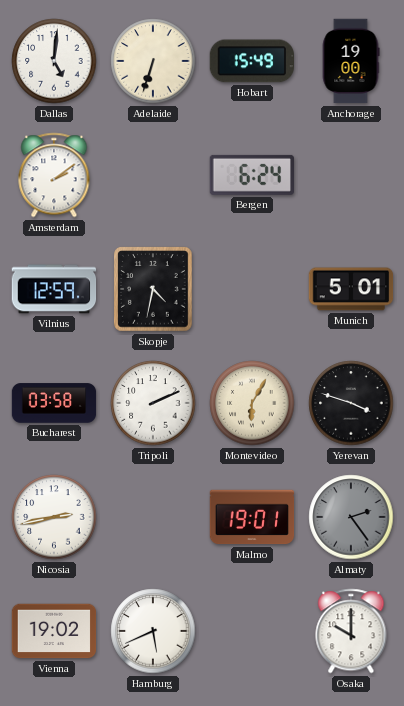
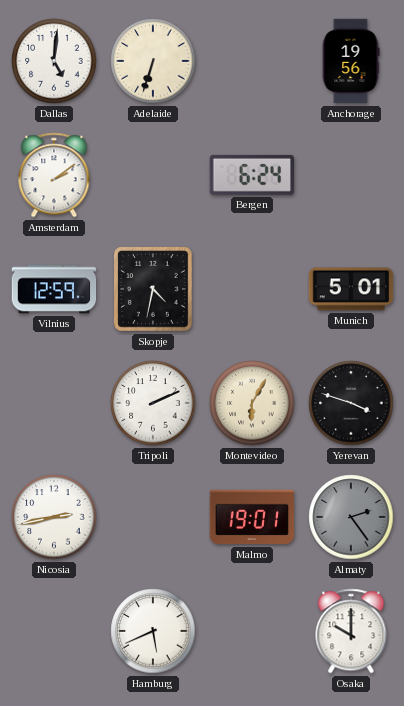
Hobart: 15:49 -> none (251, 61)
Anchorage: 19:00 -> 19:56 (351, 61)
Bucharest: 03:58 -> none (54, 403)
Vienna: 19:02 -> none (54, 631)
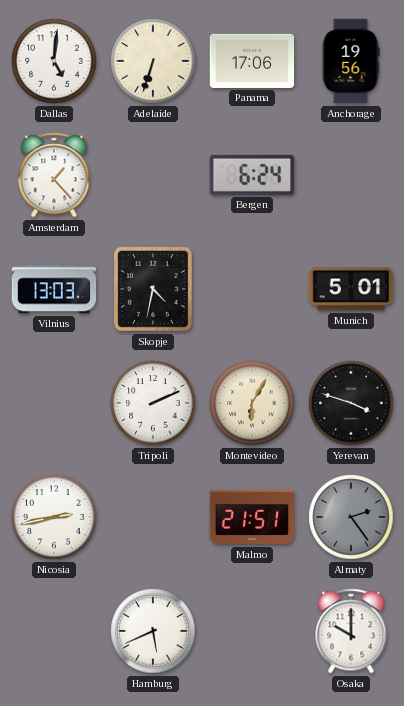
Panama: none -> 17:06 (252, 61)
Amsterdam: 2:09 -> 1:23 (54, 175)
Vilnius: 12:59 -> 13:03 (54, 289)
Malmo: 19:01 -> 21:51 (252, 517)
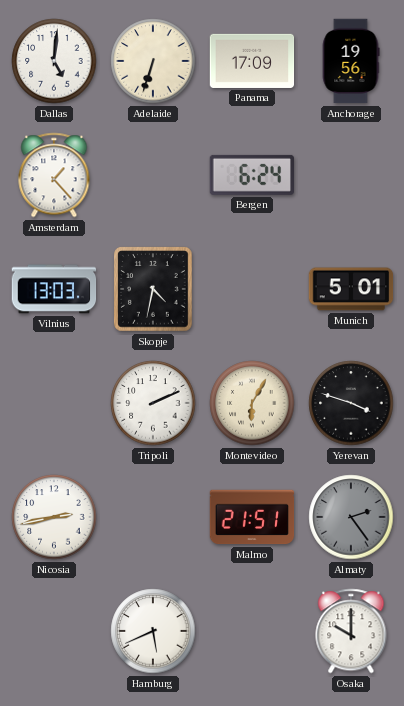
Panama: 17:06 -> 17:09 (252, 61)
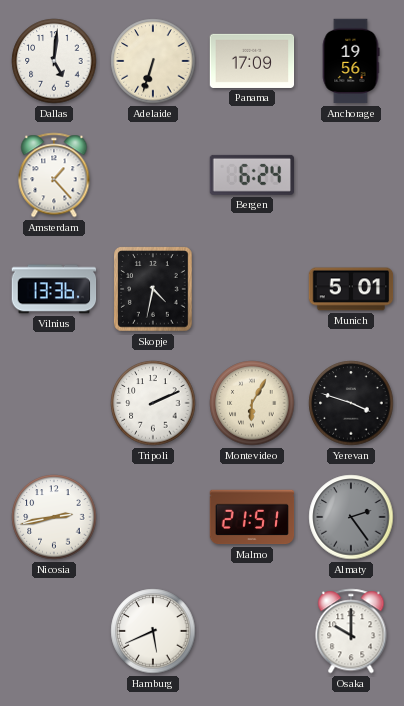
Vilnius: 13:03 -> 13:36 (54, 289)
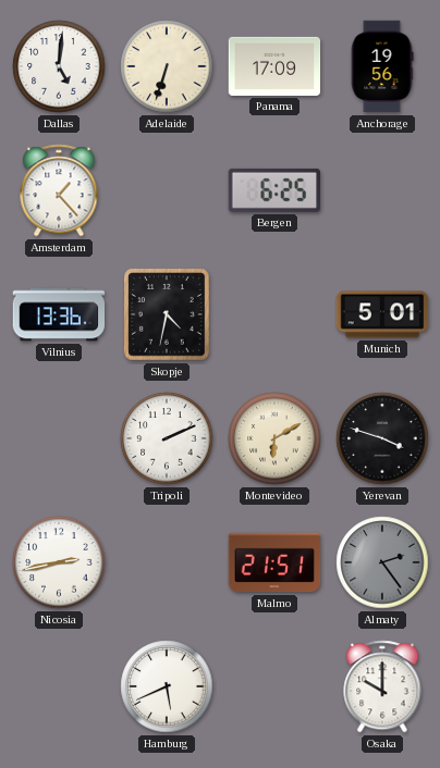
Bergen: 6:24 -> 6:25 (273, 190)
Montevideo: 6:05 -> 6:10 (274, 438)
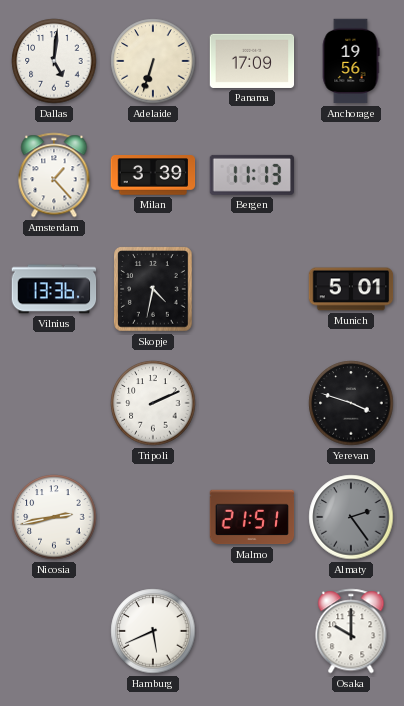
Milan: none -> 3:39 (153, 176)
Bergen: 6:25 -> 11:13 (251, 175)
Montevideo: 6:10 -> none (274, 438)
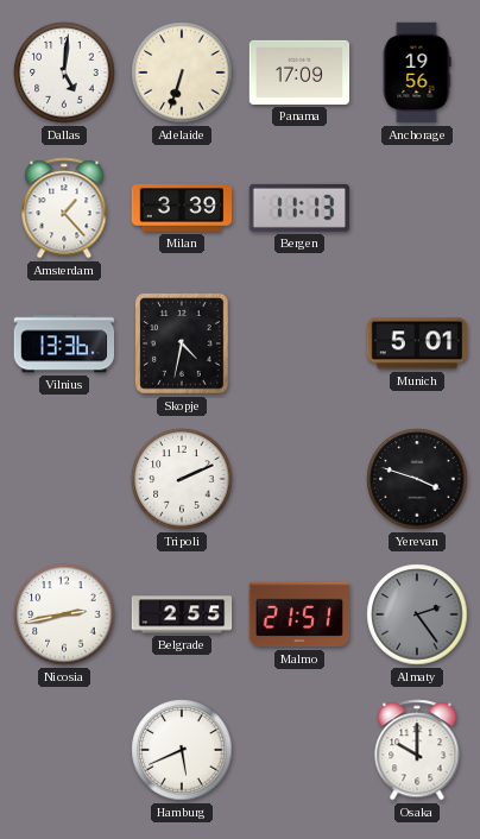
Belgrade: none -> 2:55 (182, 614)
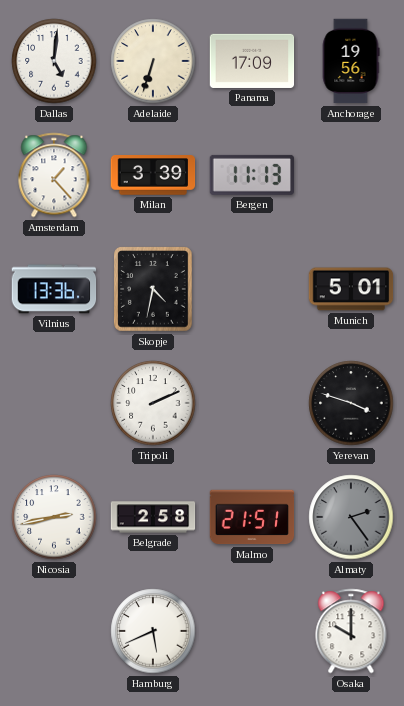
Belgrade: 2:55 -> 2:58 (153, 517)
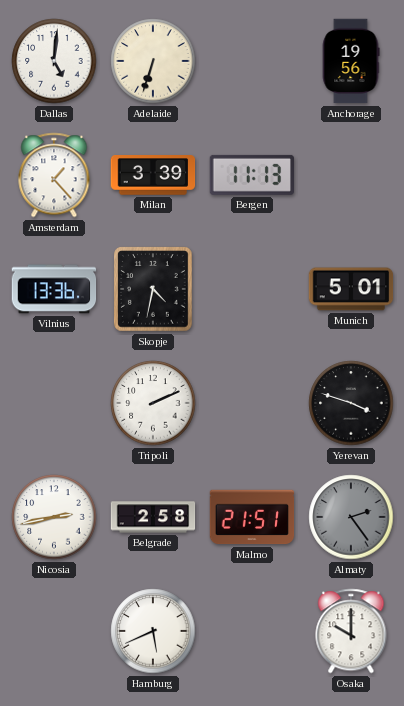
Panama: 17:09 -> none (252, 61)
